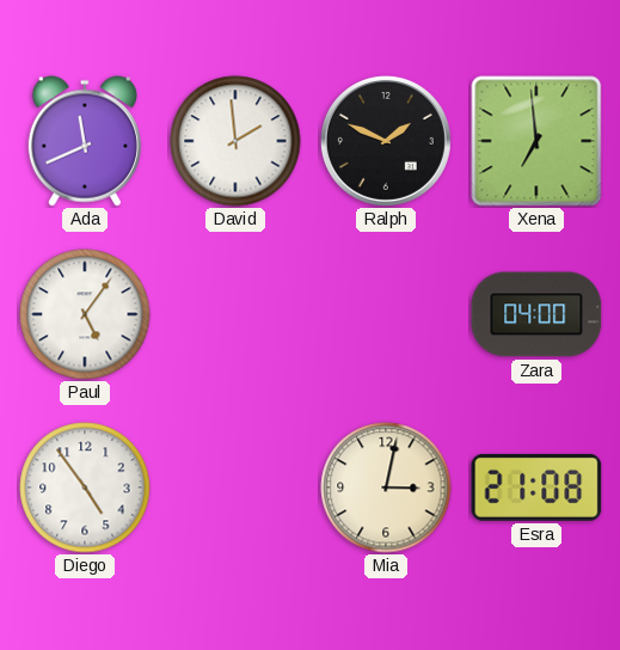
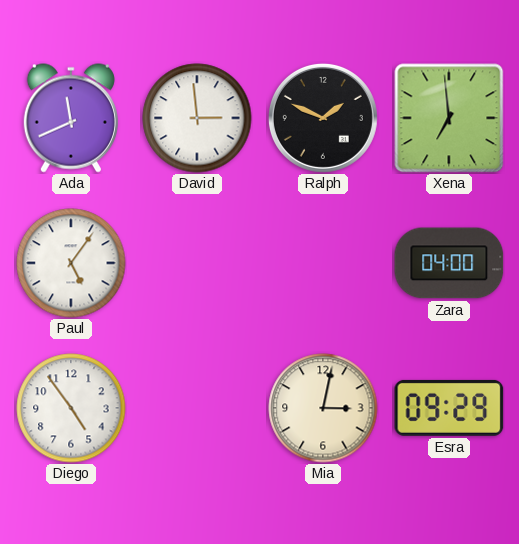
David: 1:59 -> 2:59 (197, 118)
Esra: 21:08 -> 09:29 (449, 408)
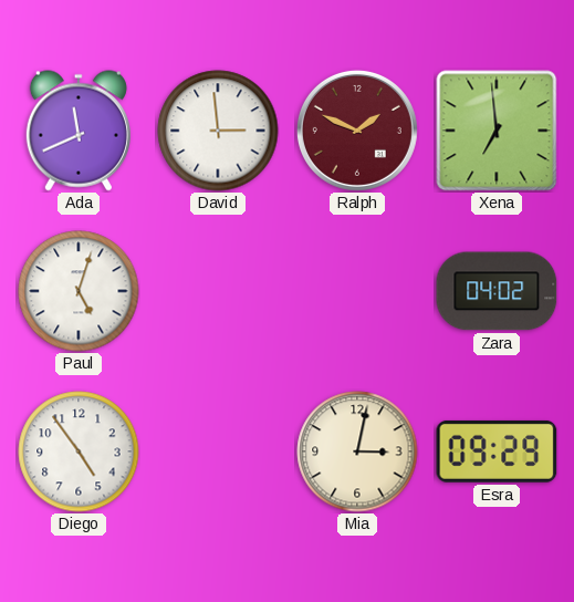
Ralph dial: black -> burgundy (357, 131)
Paul: 5:06 -> 5:03 (79, 291)
Zara: 04:00 -> 04:02 (497, 291)
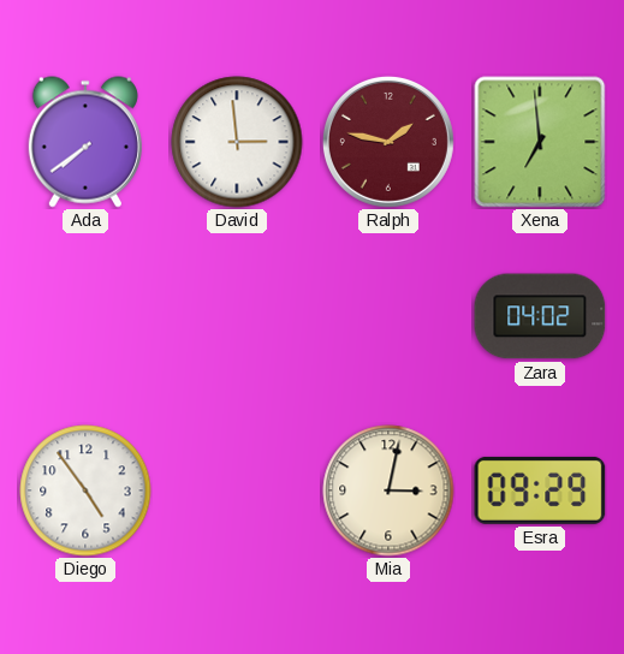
Ada: 11:41 -> 7:39 (85, 142)
Ralph: 1:49 -> 1:47 (388, 142)
Paul: 5:03 -> none (79, 291)
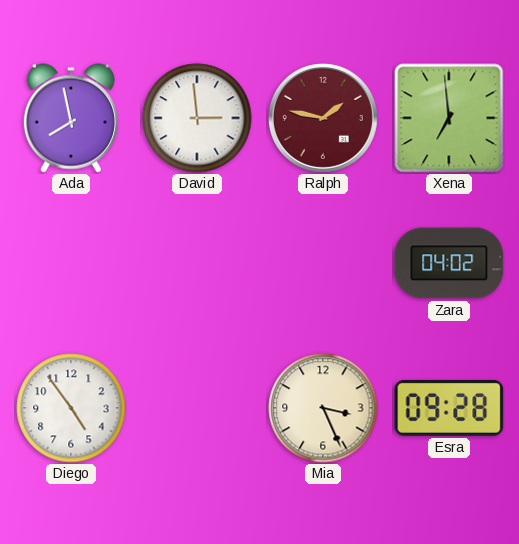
Ada: 7:39 -> 7:58 (71, 118)
Mia: 3:02 -> 3:26 (323, 408)
Esra: 09:29 -> 09:28 (449, 408)
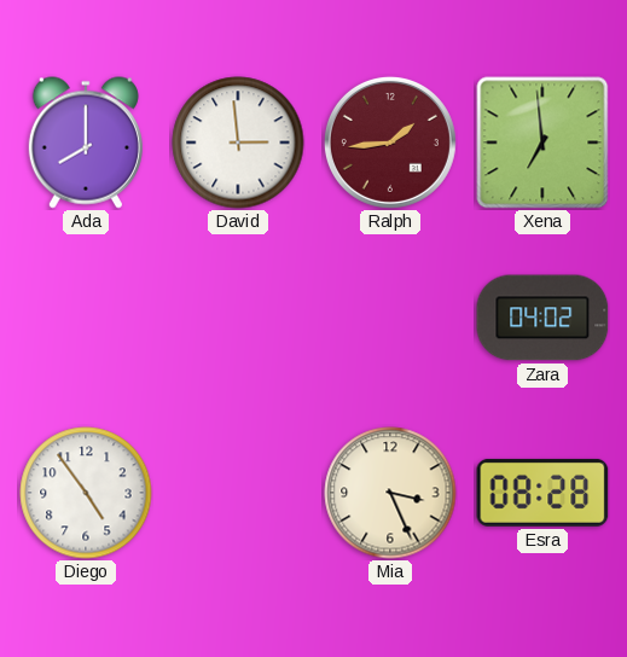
Ada: 7:58 -> 8:00 (86, 143)
Ralph: 1:47 -> 1:44 (390, 143)
Esra: 09:28 -> 08:28 (542, 493)
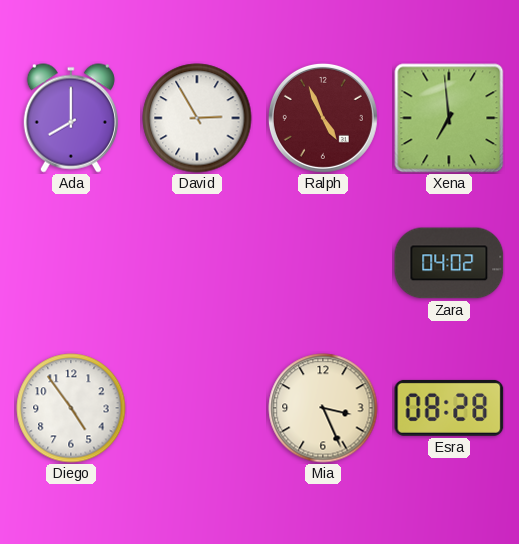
David: 2:59 -> 2:55 (197, 118)
Ralph: 1:44 -> 4:56 (323, 118)
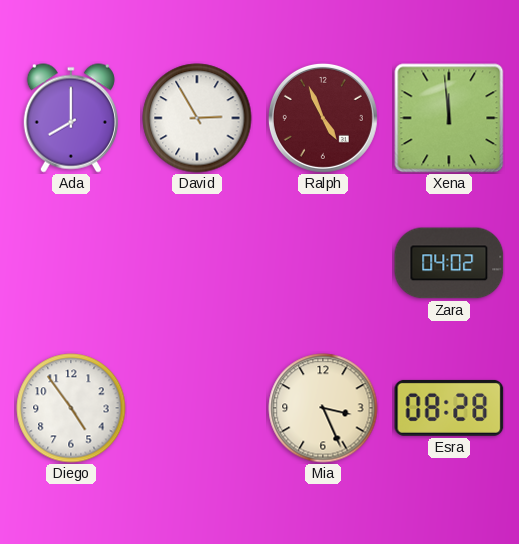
Xena: 6:59 -> 11:59 (449, 118)
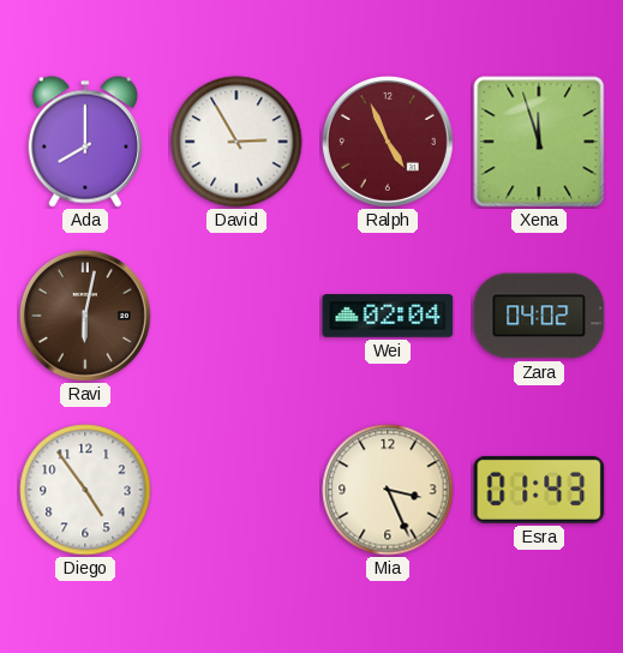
Xena: 11:59 -> 11:57 (539, 142)
Ravi: none -> 6:02 (85, 316)
Wei: none -> 02:04 (388, 316)
Esra: 08:28 -> 01:43 (539, 490)
